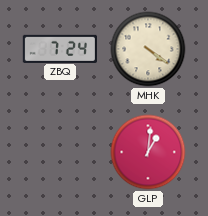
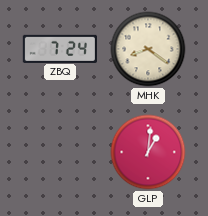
MHK: 4:21 -> 8:21 (148, 49)
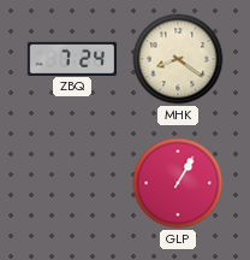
GLP: 1:01 -> 1:05 (178, 183)
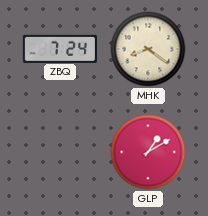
GLP: 1:05 -> 1:10 (148, 152)
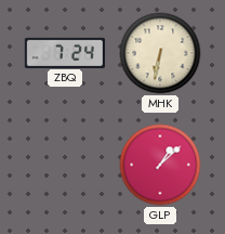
MHK: 8:21 -> 6:32 (160, 53)
GLP: 1:10 -> 1:08 (160, 165)
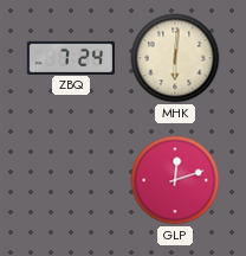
MHK: 6:32 -> 6:01 (175, 58)
GLP: 1:08 -> 12:12 (175, 180)
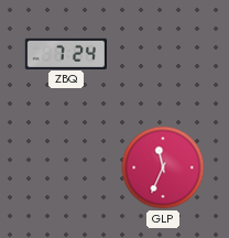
MHK: 6:01 -> none (175, 58)
GLP: 12:12 -> 11:34 (163, 167)
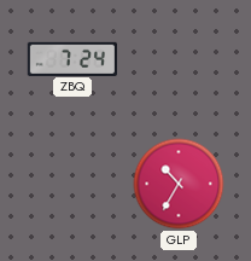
GLP: 11:34 -> 10:35 (179, 184)
